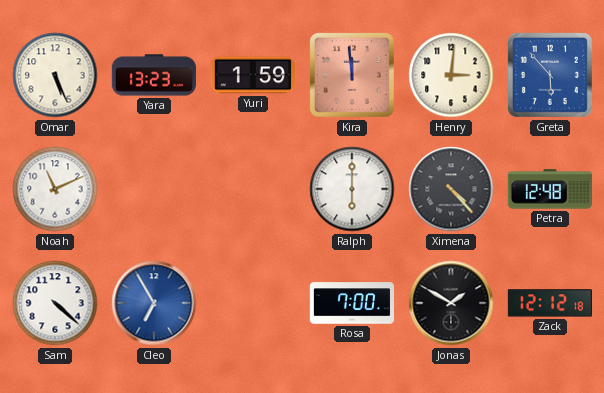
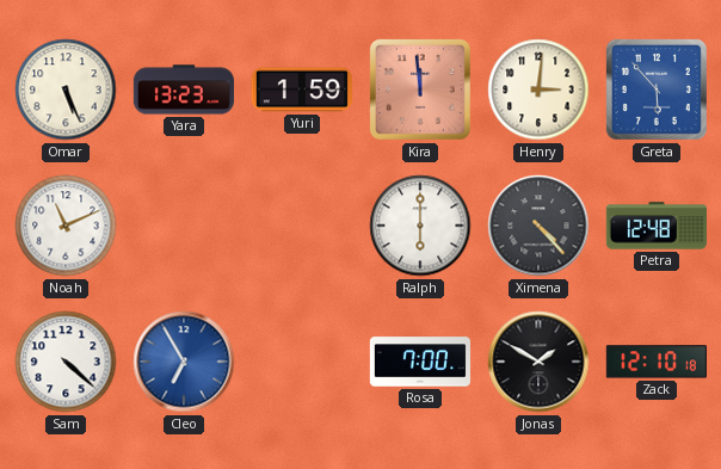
Zack: 12:12 -> 12:10 (657, 362)
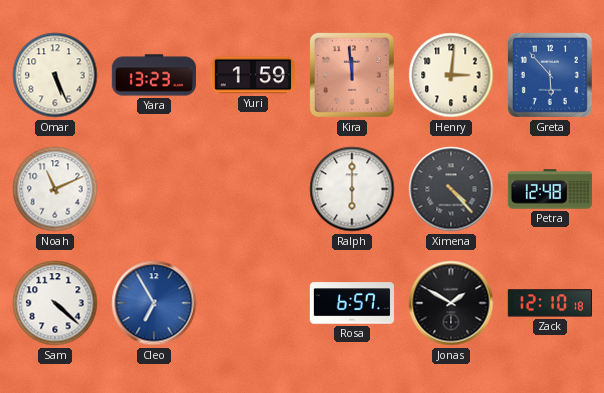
Rosa: 7:00 -> 6:57 (352, 303)
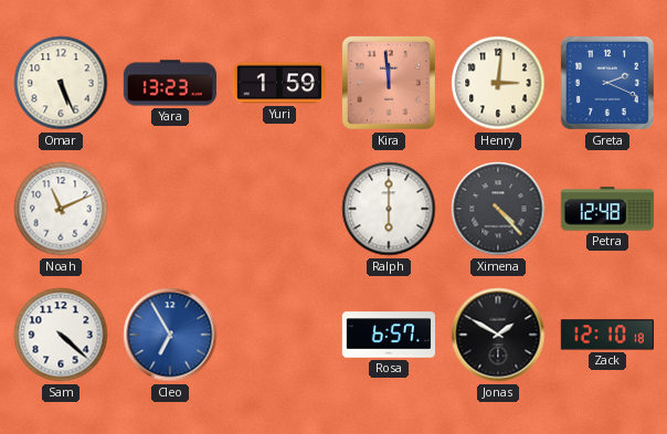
Greta: 5:53 -> 2:19 (607, 83)
